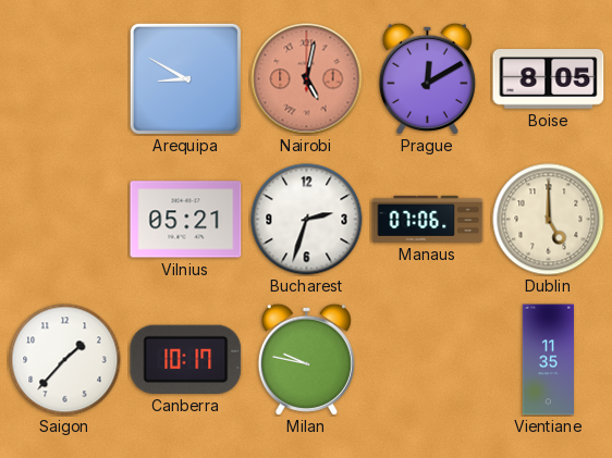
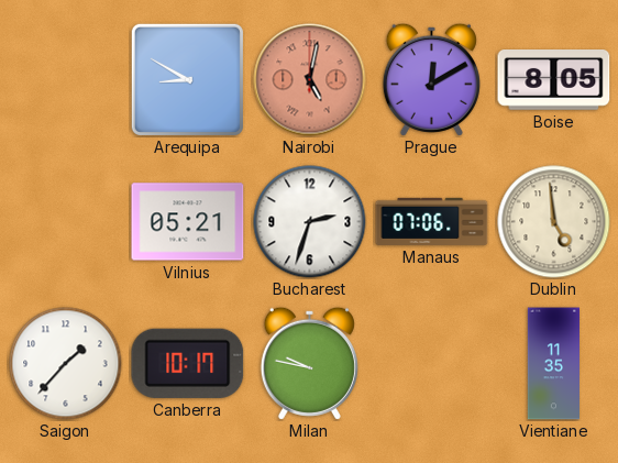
Dublin: 5:00 -> 4:59 (554, 222)
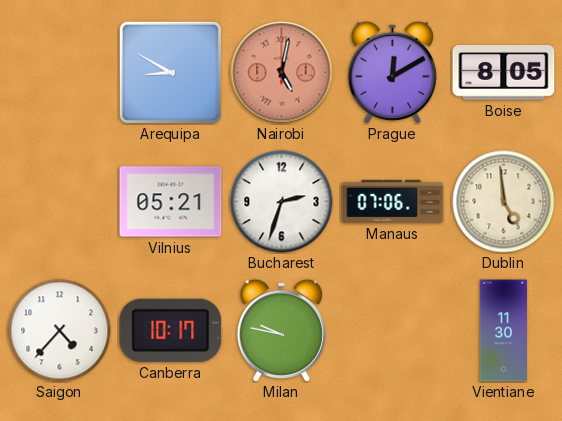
Saigon: 1:37 -> 4:37 (60, 331)
Vientiane: 11:35 -> 11:30 (503, 331)
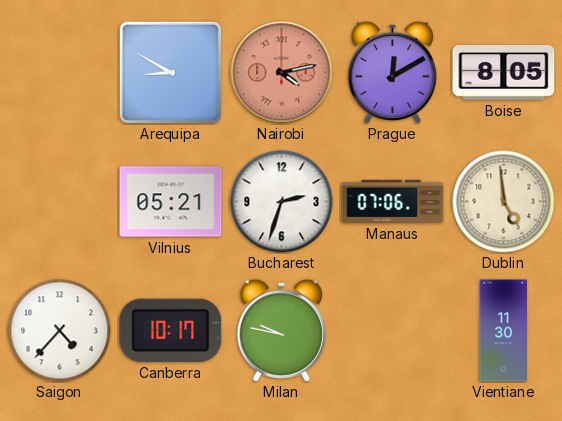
Nairobi: 5:02 -> 4:13 (282, 73)
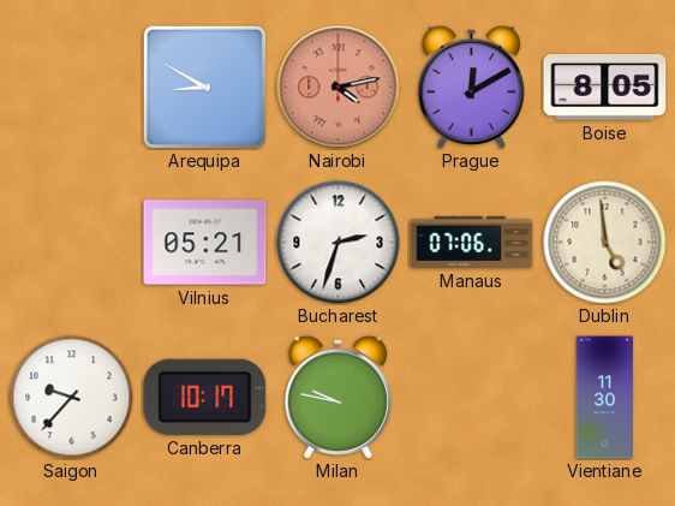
Saigon: 4:37 -> 9:37 (72, 398)
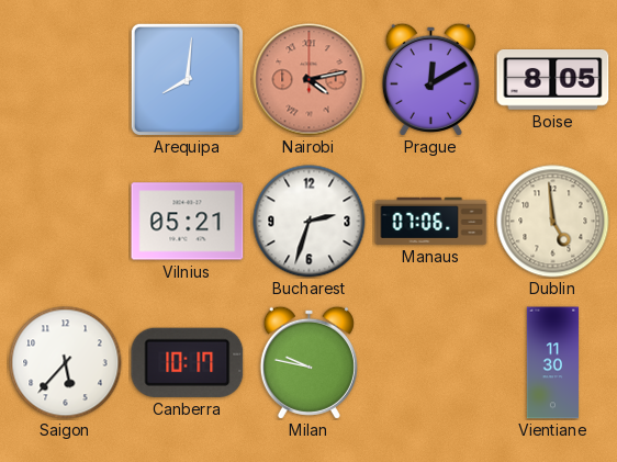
Arequipa: 8:50 -> 8:01 (187, 79)
Saigon: 9:37 -> 5:37 (66, 363)
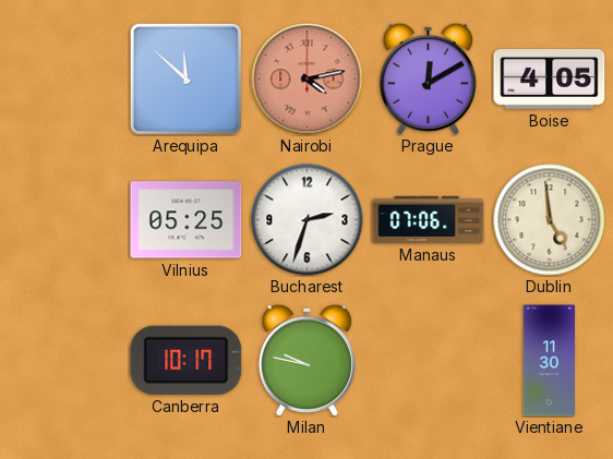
Arequipa: 8:01 -> 11:52 (185, 78)
Boise: 8:05 -> 4:05 (550, 80)
Vilnius: 05:21 -> 05:25 (187, 220)
Saigon: 5:37 -> none (66, 363)
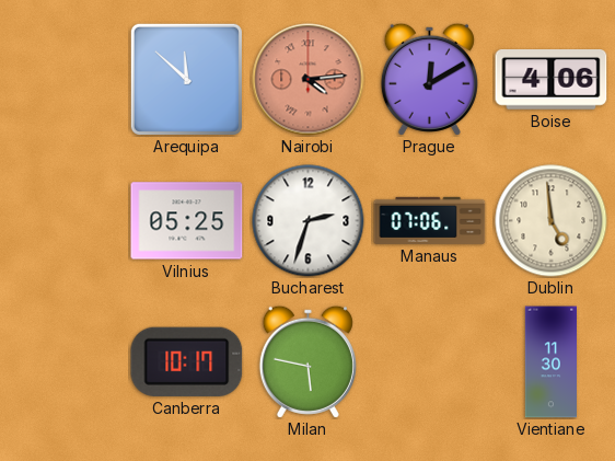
Nairobi: 4:13 -> 4:14 (309, 80)
Boise: 4:05 -> 4:06 (552, 80)
Milan: 9:47 -> 5:47 (307, 361)
